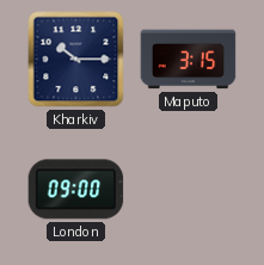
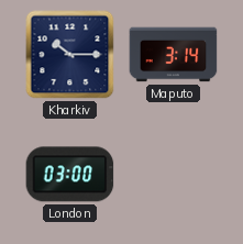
Maputo: 3:15 -> 3:14 (174, 55)
London: 09:00 -> 03:00 (70, 175)
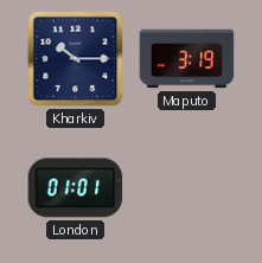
Maputo: 3:14 -> 3:19 (187, 59)
London: 03:00 -> 01:01 (76, 188)
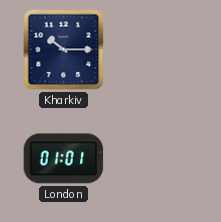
Maputo: 3:19 -> none (187, 59)
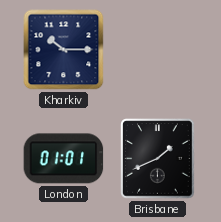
Brisbane: none -> 1:41 (158, 159)
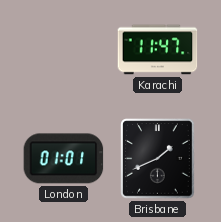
Kharkiv: 10:15 -> none (64, 50)
Karachi: none -> 11:47 (158, 50)
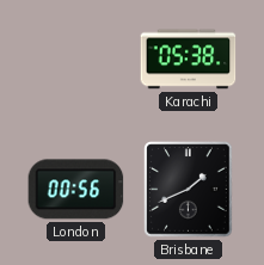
Karachi: 11:47 -> 05:38 (189, 60)
London: 01:01 -> 00:56 (76, 190)
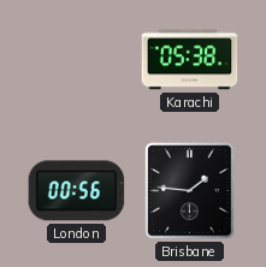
Brisbane: 1:41 -> 1:46 (190, 191)
